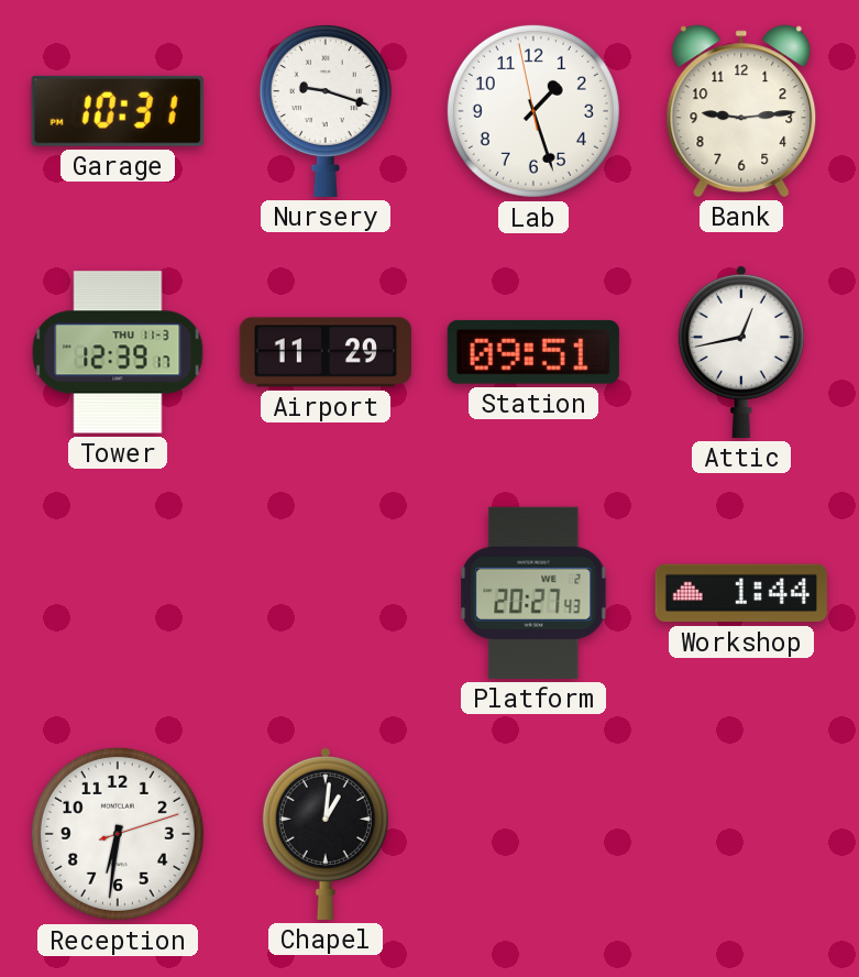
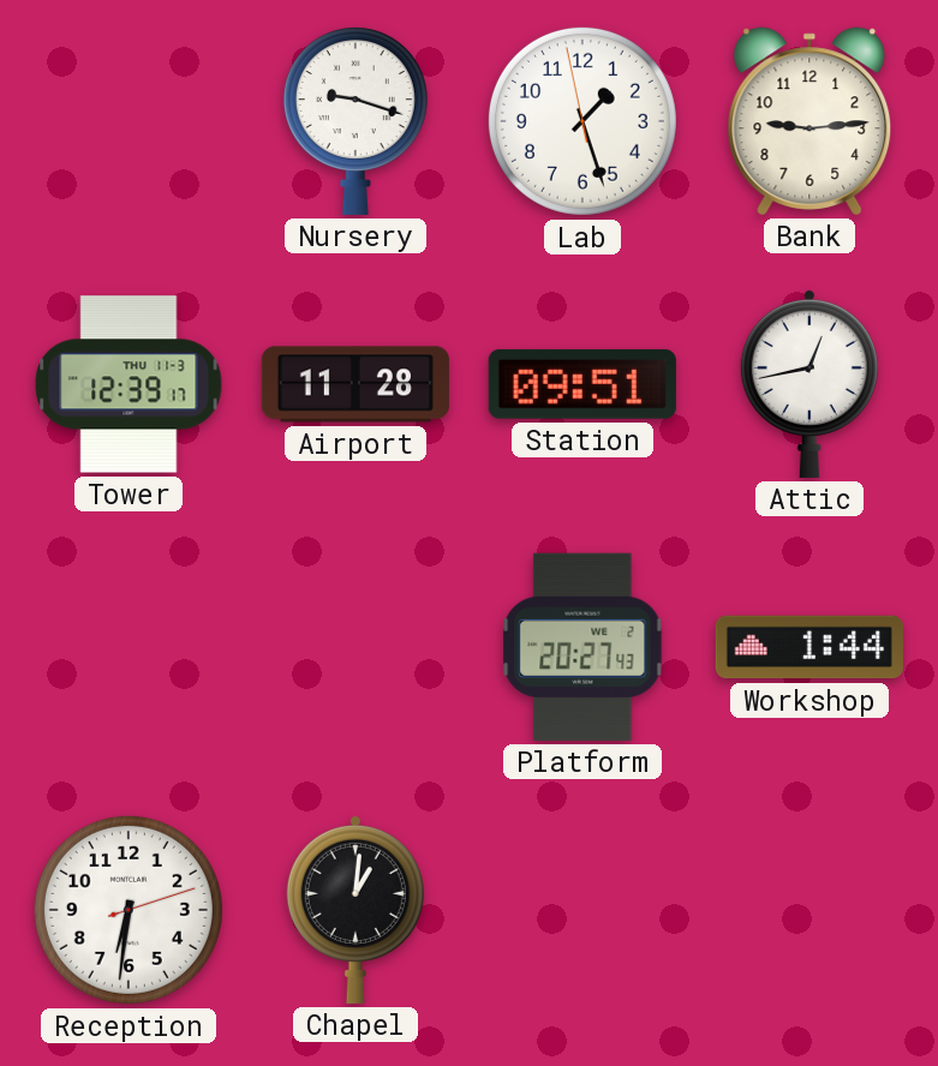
Garage: 10:31 -> none (118, 111)
Airport: 11:29 -> 11:28 (356, 384)
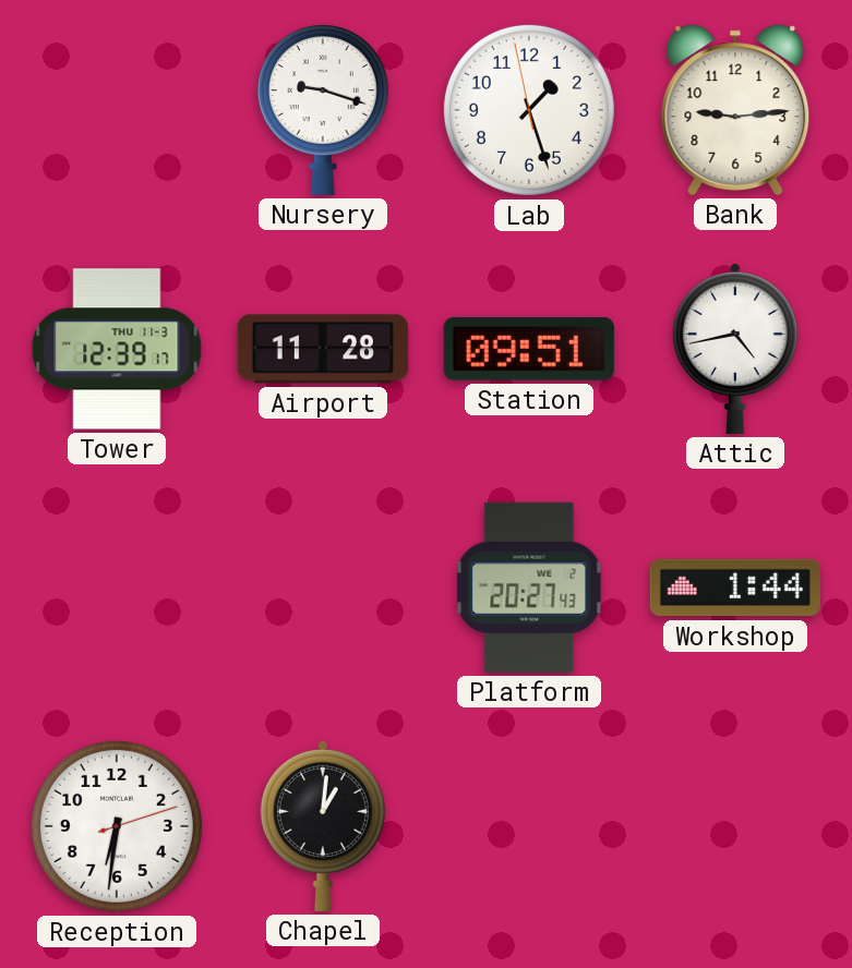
Attic: 12:43 -> 4:43 (735, 348)
